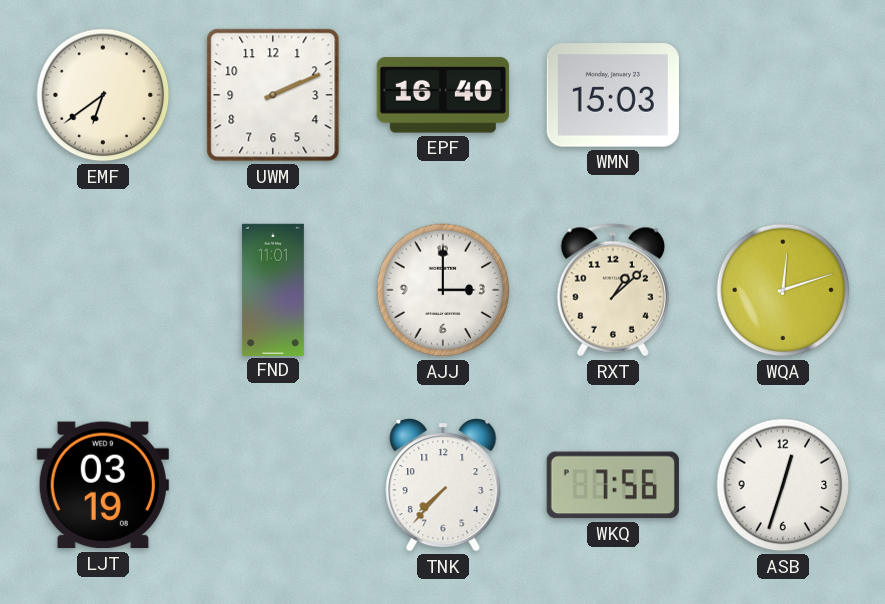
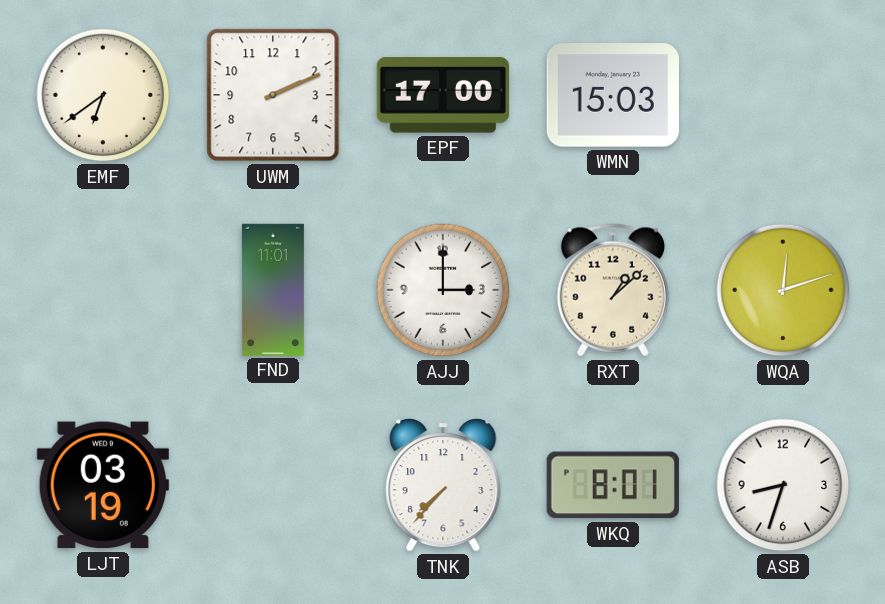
EPF: 16:40 -> 17:00 (443, 95)
WKQ: 7:56 -> 8:01 (613, 485)
ASB: 12:33 -> 8:33 (783, 485)
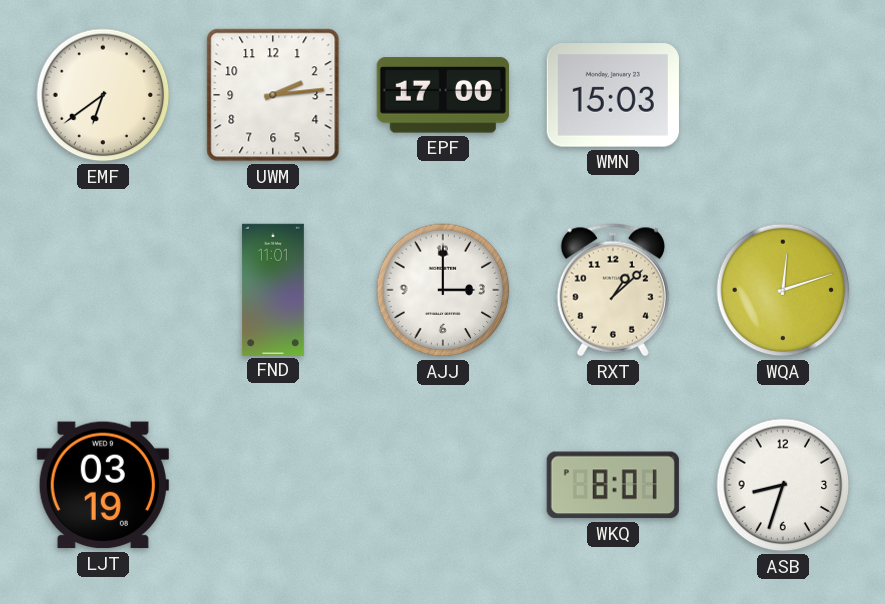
UWM: 2:11 -> 2:14 (273, 95)
TNK: 7:37 -> none (443, 485)
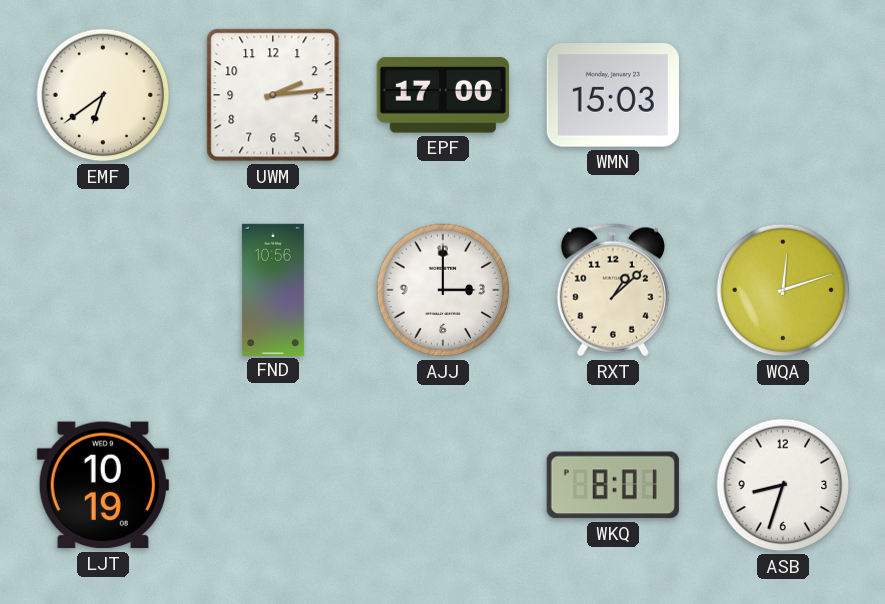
FND: 11:01 -> 10:56 (273, 289)
LJT: 03:19 -> 10:19 (103, 485)
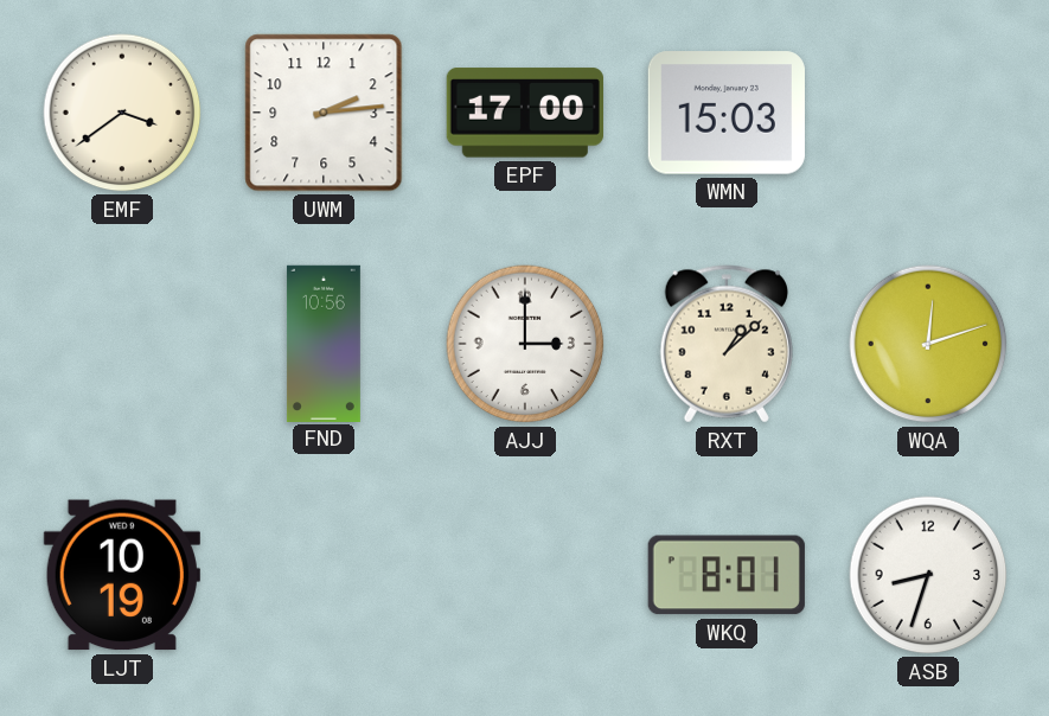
EMF: 6:39 -> 3:39 (122, 113)
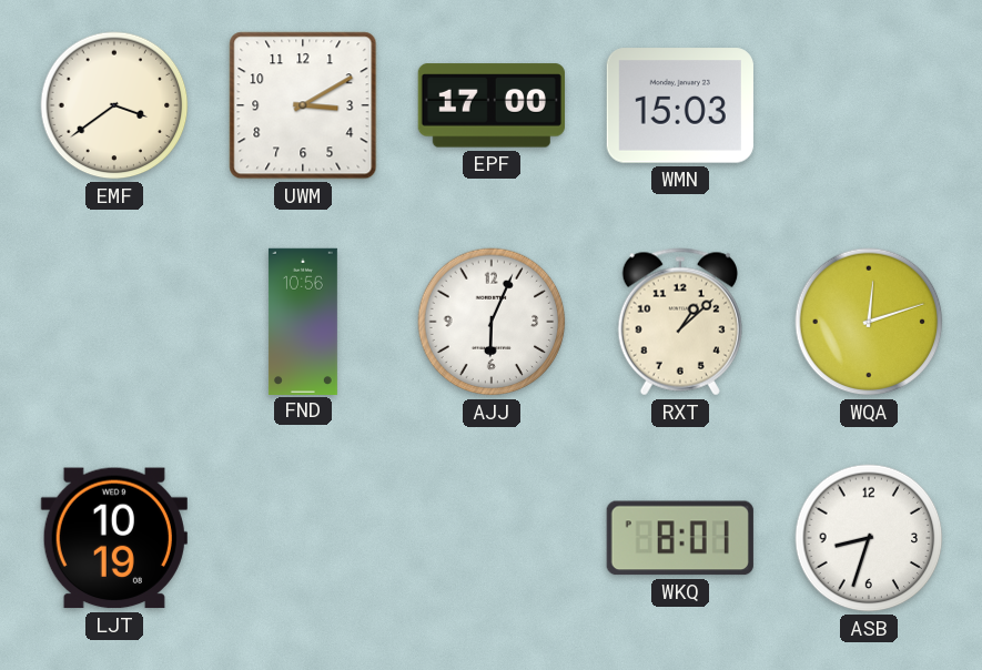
UWM: 2:14 -> 3:10 (303, 105)
AJJ: 3:00 -> 6:04 (492, 322)
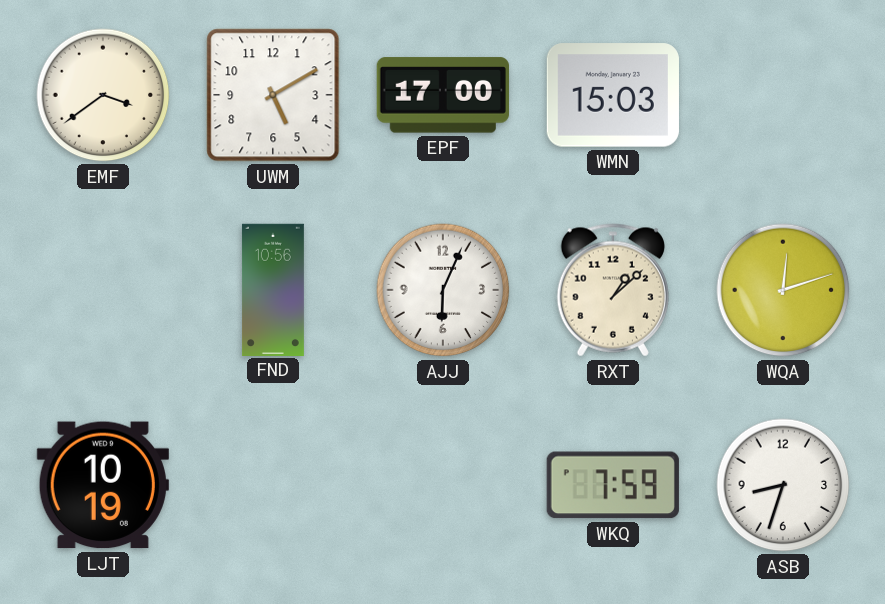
UWM: 3:10 -> 5:10 (273, 95)
WKQ: 8:01 -> 7:59 (613, 485)
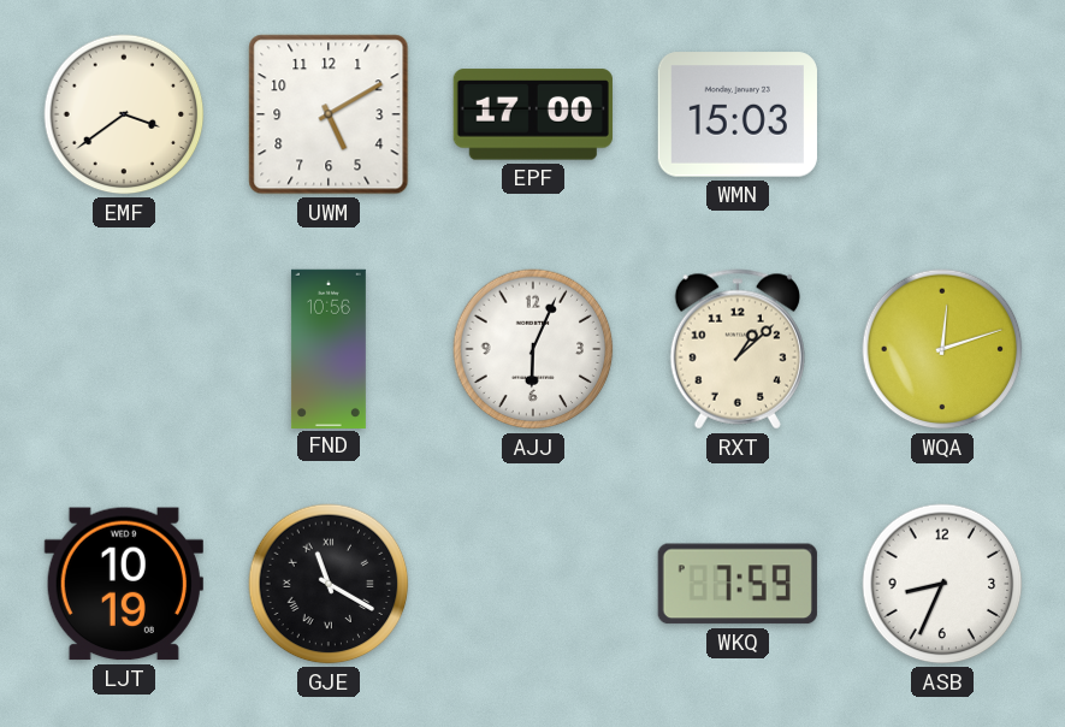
GJE: none -> 11:20 (329, 584)
ASB: 8:33 -> 8:34 (942, 584)
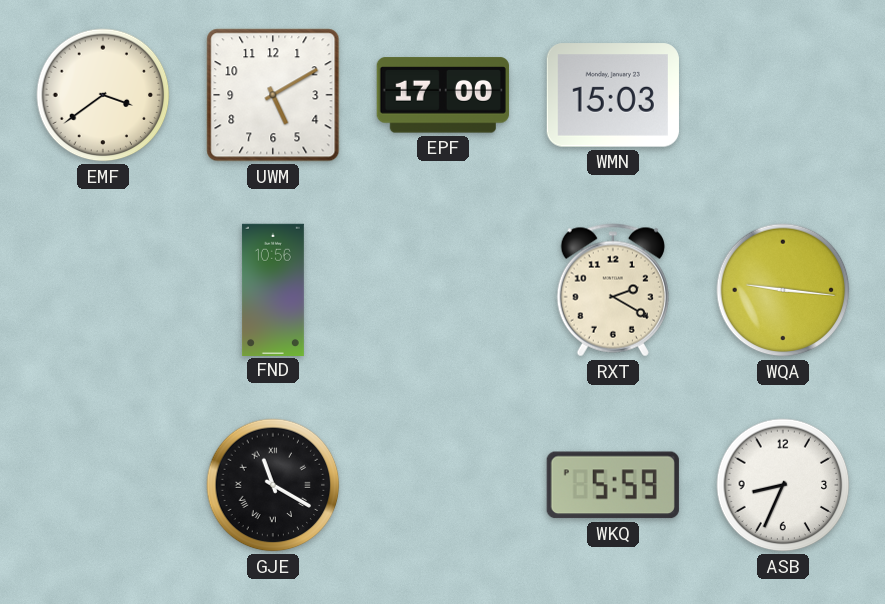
AJJ: 6:04 -> none (533, 349)
RXT: 1:08 -> 2:20 (613, 290)
WQA: 12:12 -> 9:16 (783, 290)
LJT: 10:19 -> none (124, 584)
WKQ: 7:59 -> 5:59 (613, 485)
